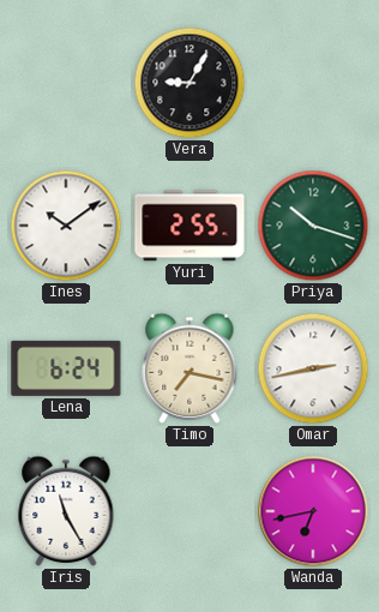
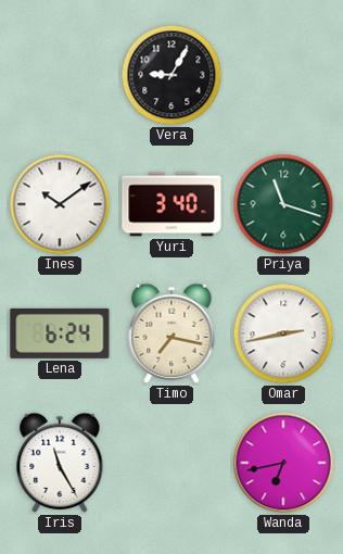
Yuri: 2:55 -> 3:40 (171, 204)
Priya: 10:18 -> 11:18 (283, 204)
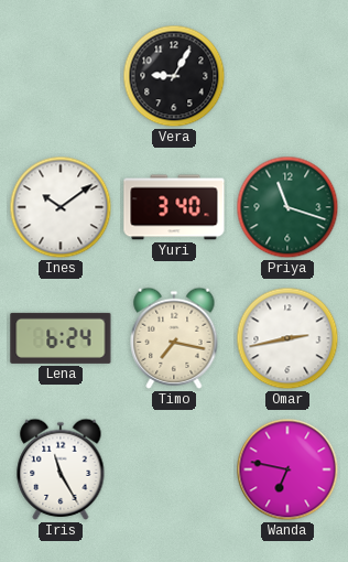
Wanda: 6:43 -> 6:47 (287, 469)
